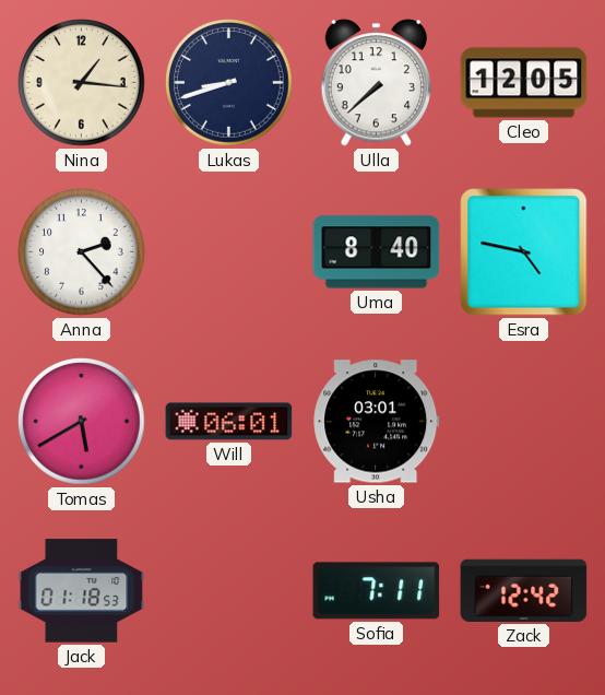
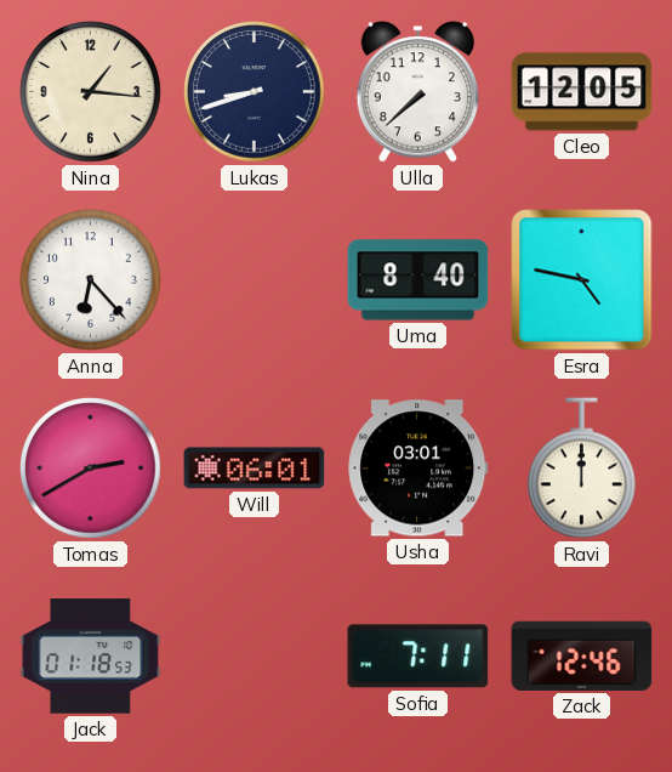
Anna: 2:23 -> 6:23 (91, 280)
Tomas: 5:40 -> 2:40 (91, 469)
Ravi: none -> 12:00 (581, 469)
Zack: 12:42 -> 12:46 (582, 655)
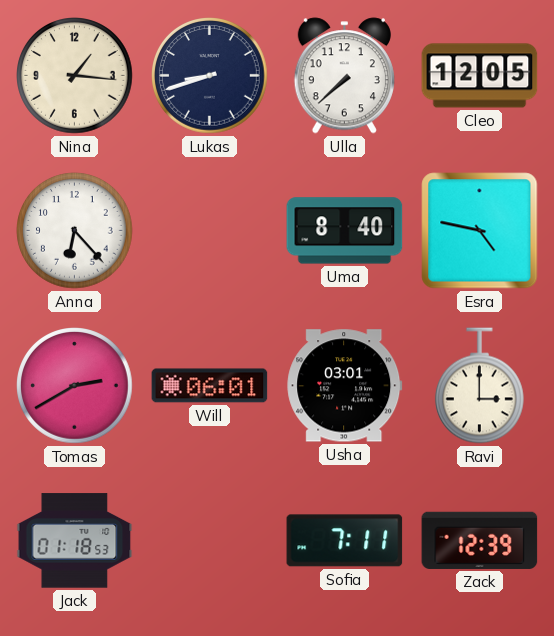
Ravi: 12:00 -> 3:00 (479, 386)
Zack: 12:46 -> 12:39 (480, 540)
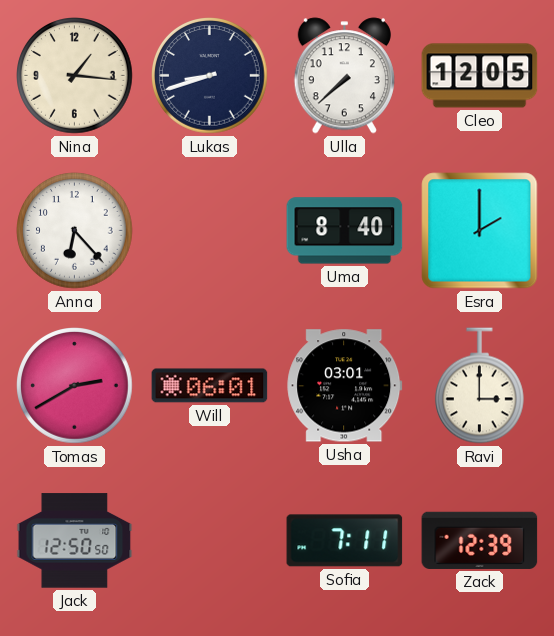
Esra: 4:47 -> 2:00 (480, 231)
Jack: 01:18 -> 12:50 (75, 541)
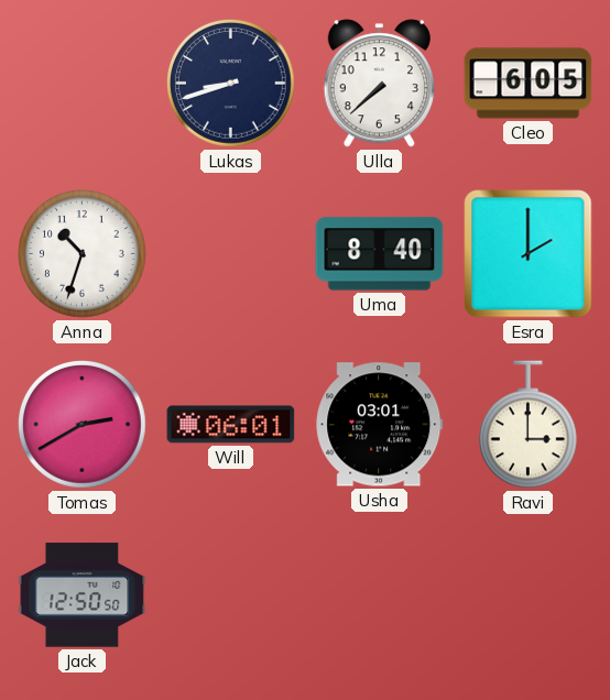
Nina: 1:16 -> none (75, 76)
Cleo: 12:05 -> 6:05 (529, 84)
Anna: 6:23 -> 10:33 (83, 254)
Sofia: 7:11 -> none (345, 541)
Zack: 12:39 -> none (480, 540)
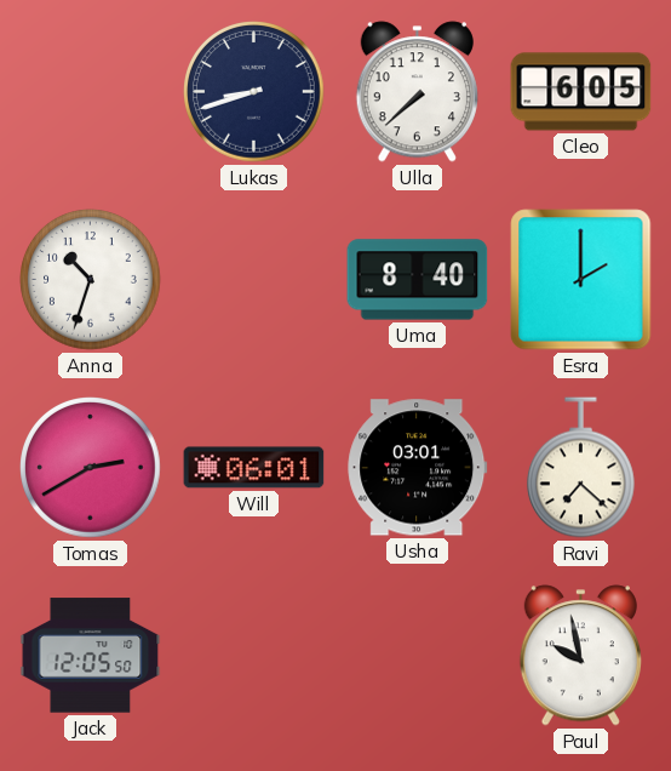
Ravi: 3:00 -> 7:22 (580, 468)
Jack: 12:50 -> 12:05 (91, 656)
Paul: none -> 9:58 (580, 656)
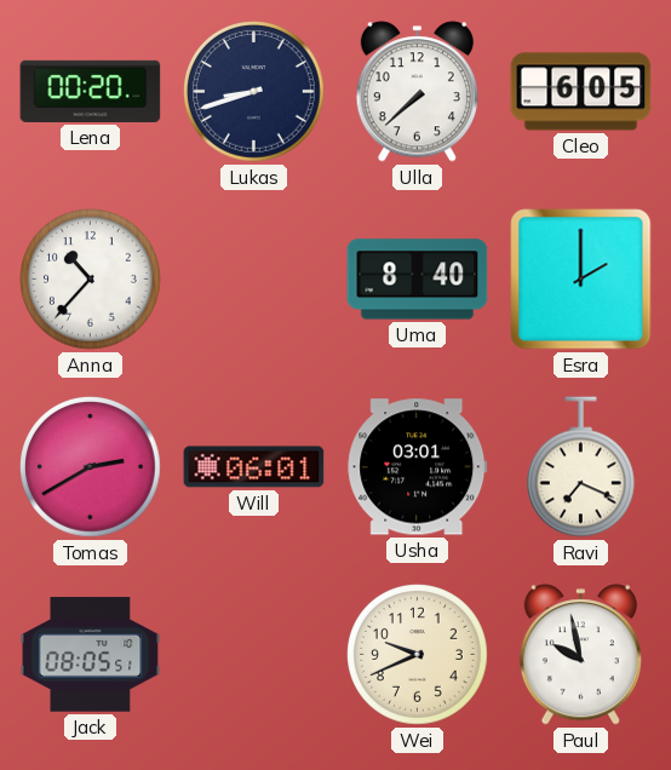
Lena: none -> 00:20 (91, 91)
Anna: 10:33 -> 10:37 (91, 280)
Ravi: 7:22 -> 7:19 (580, 467)
Jack: 12:05 -> 08:05 (91, 655)
Wei: none -> 9:41 (418, 655)
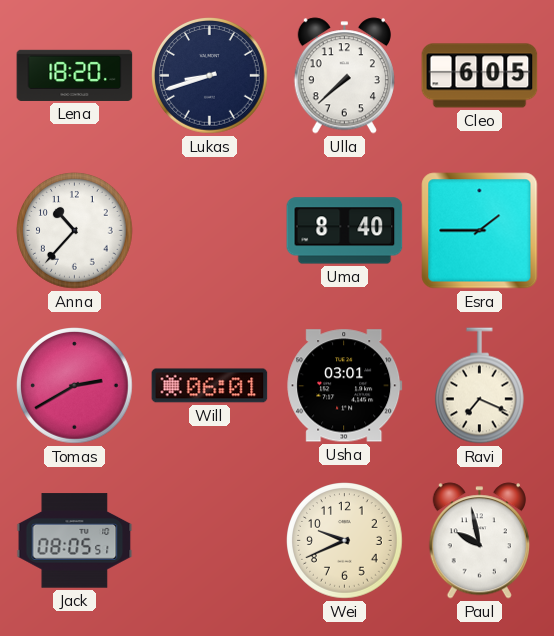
Lena: 00:20 -> 18:20 (75, 75)
Esra: 2:00 -> 1:45 (480, 231)
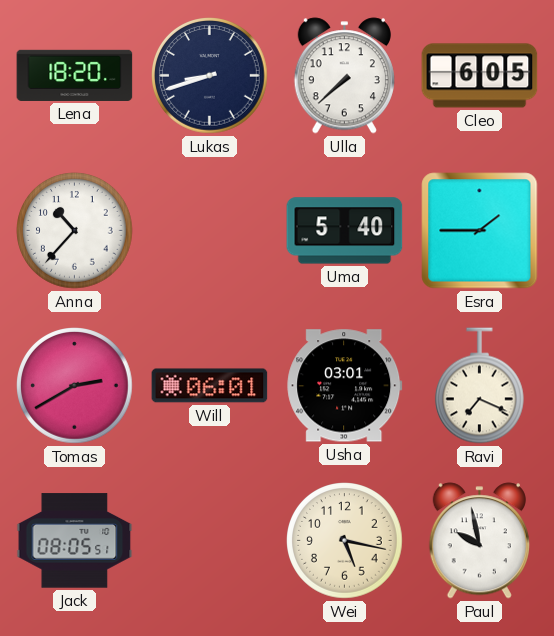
Uma: 8:40 -> 5:40 (345, 231)
Wei: 9:41 -> 5:17 (345, 541)
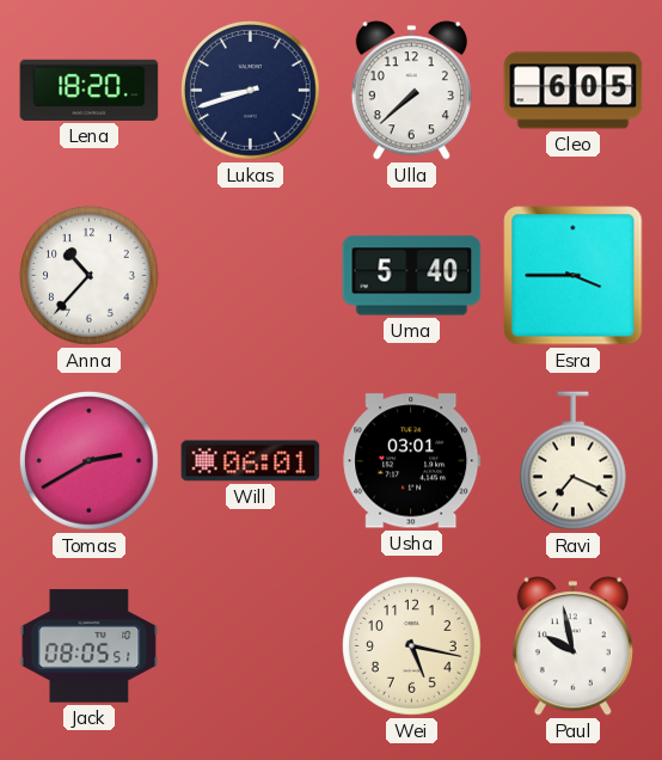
Esra: 1:45 -> 3:45 (574, 276)
